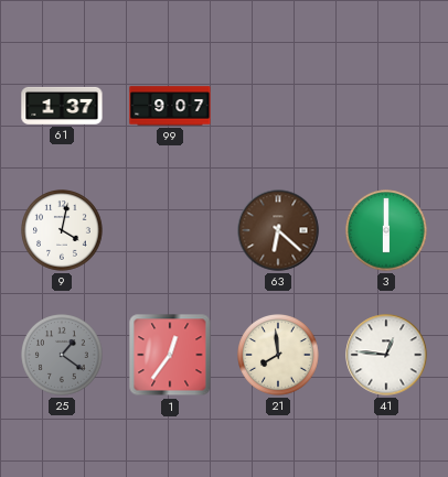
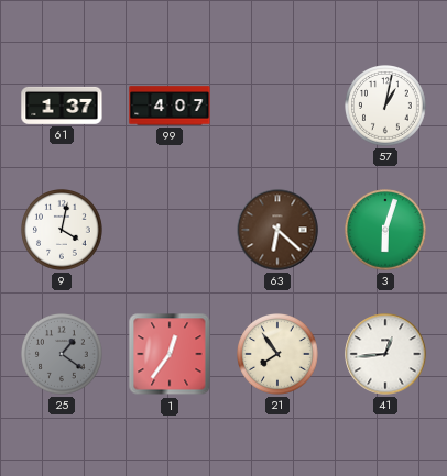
99: 9:07 -> 4:07 (170, 106)
57: none -> 1:02 (386, 107)
3: 6:00 -> 6:03 (386, 231)
21: 7:59 -> 7:54 (279, 355)
41: 12:46 -> 12:44 (385, 354)
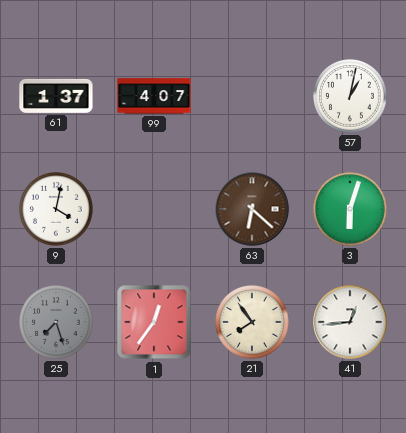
25: 1:21 -> 7:27 (57, 323)
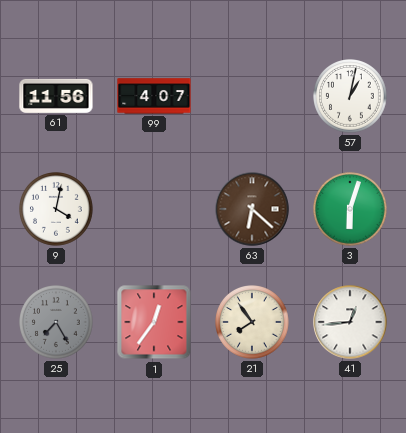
61: 1:37 -> 11:56 (56, 96)
25: 7:27 -> 7:25 (57, 323)
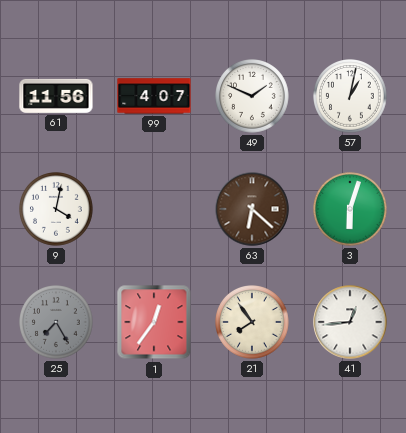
49: none -> 1:49 (253, 97)
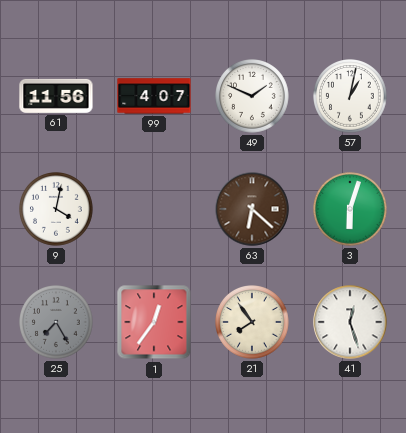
41: 12:44 -> 12:27 (350, 322)
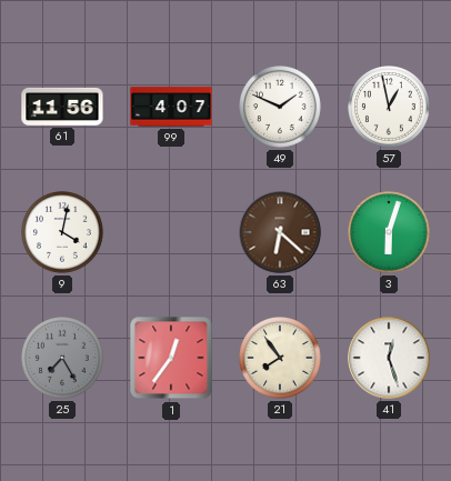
57: 1:02 -> 12:58 (390, 108)
